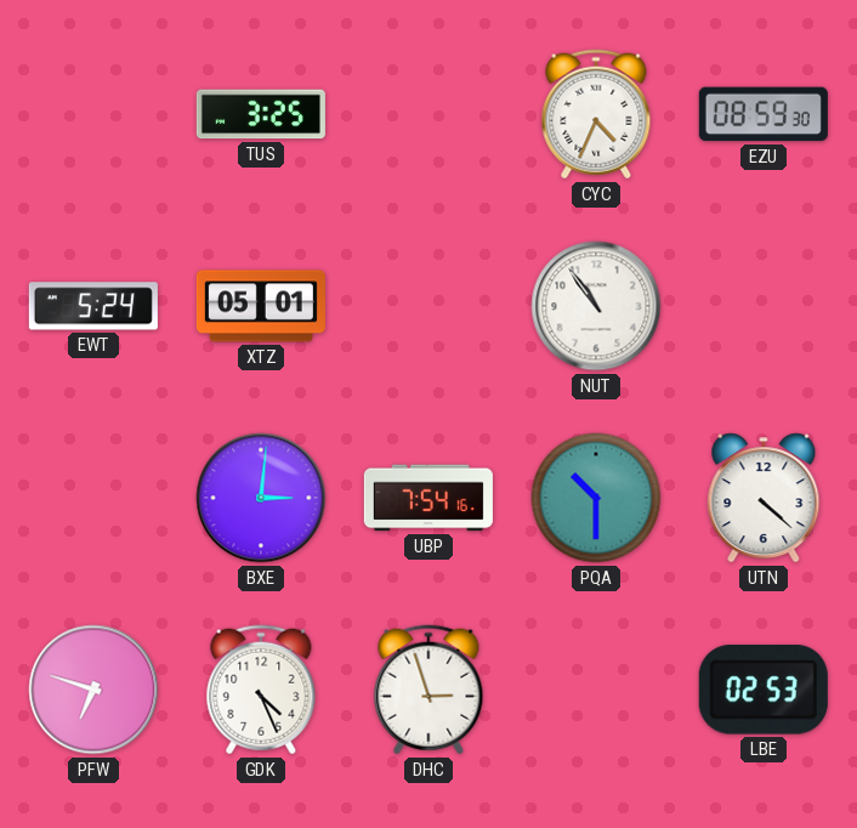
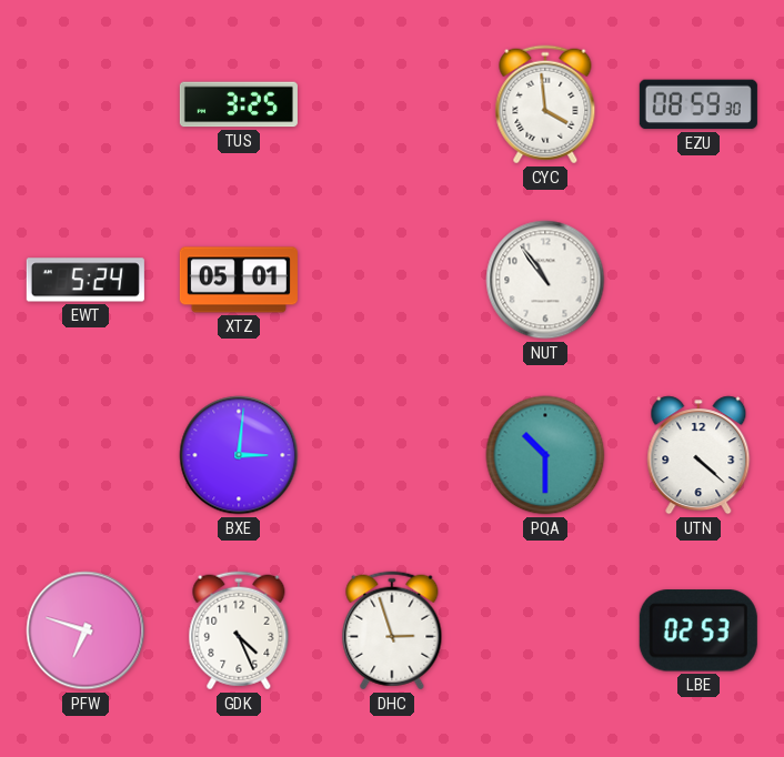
CYC: 4:34 -> 3:59 (545, 104)
UBP: 7:54 -> none (428, 498)
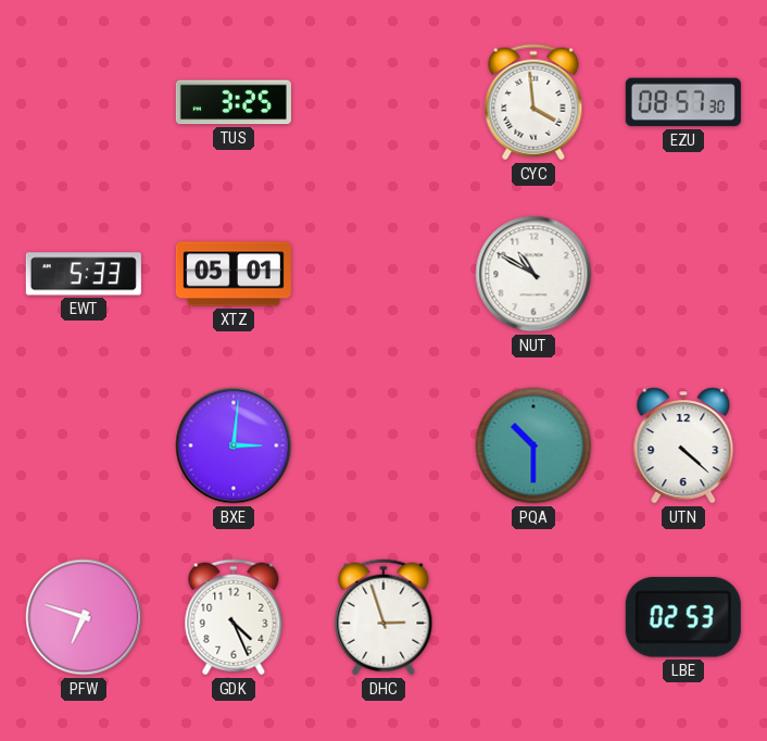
EZU: 08:59 -> 08:57 (683, 102)
EWT: 5:24 -> 5:33 (84, 274)
NUT: 10:54 -> 10:50 (533, 274)
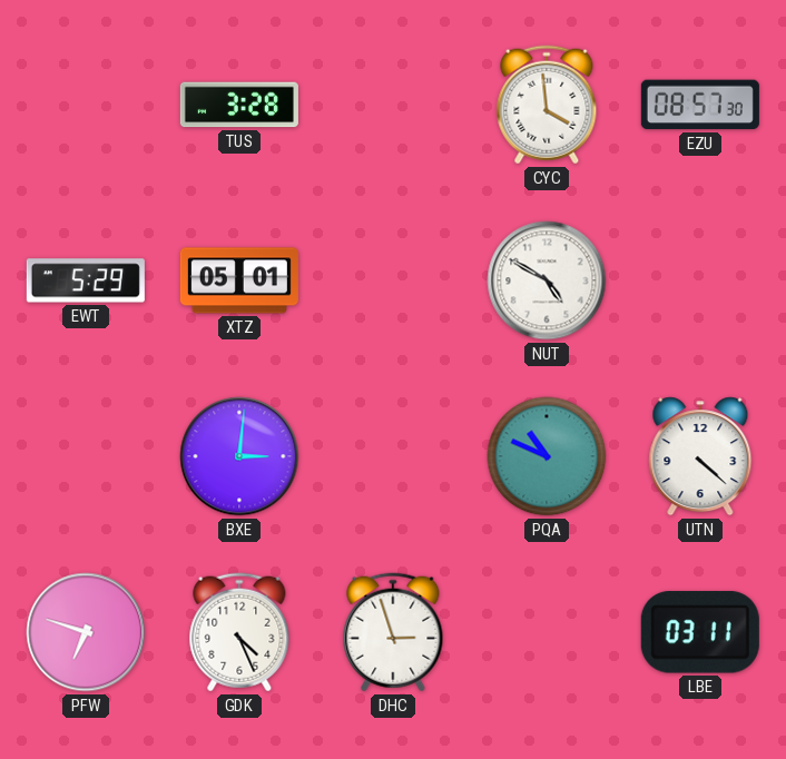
TUS: 3:25 -> 3:28 (239, 105)
EWT: 5:33 -> 5:29 (86, 280)
NUT: 10:50 -> 4:50 (547, 280)
PQA: 10:30 -> 10:49 (547, 456)
LBE: 02:53 -> 03:11 (700, 632)
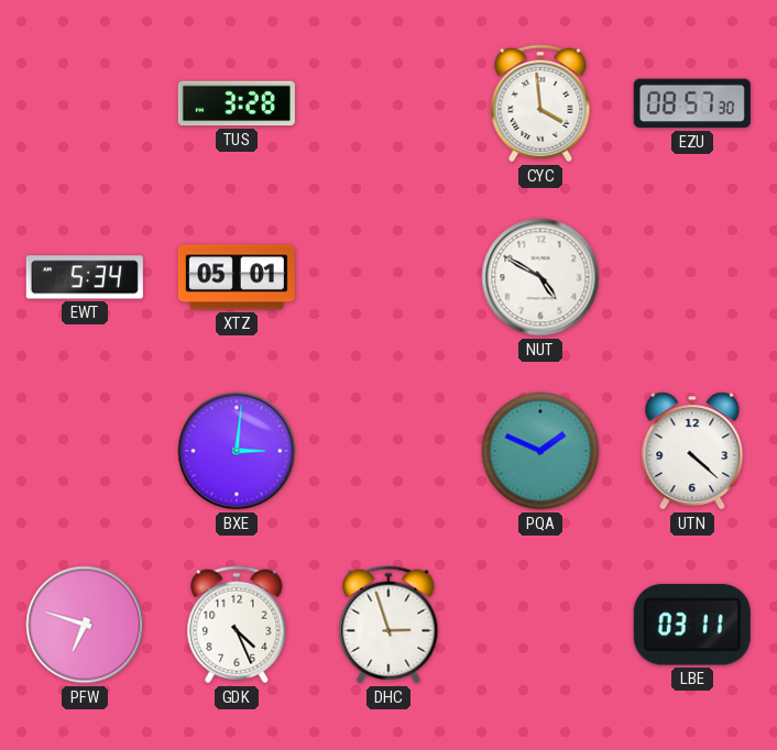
EWT: 5:29 -> 5:34 (85, 277)
PQA: 10:49 -> 1:49 (540, 451)
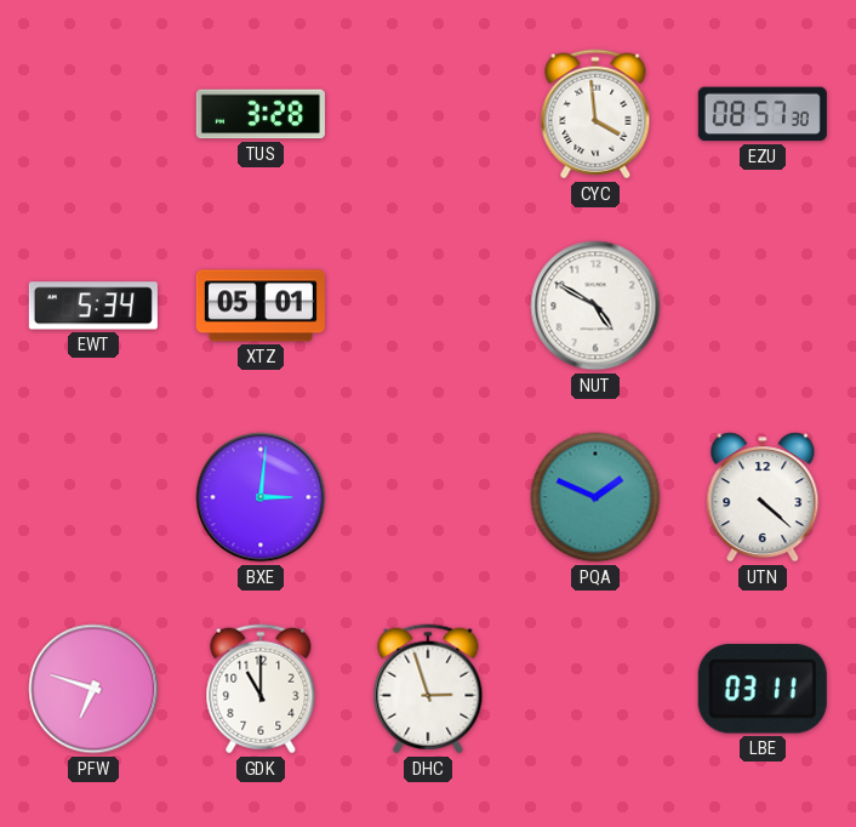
GDK: 4:26 -> 11:00 (261, 689)
